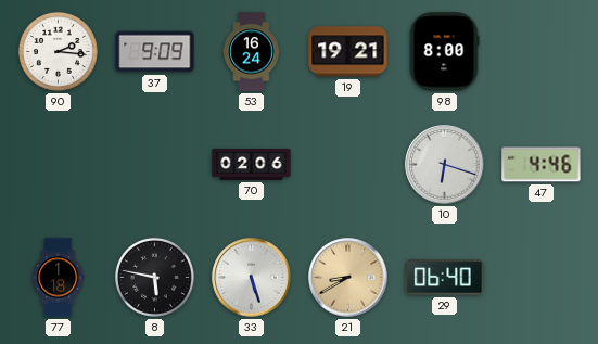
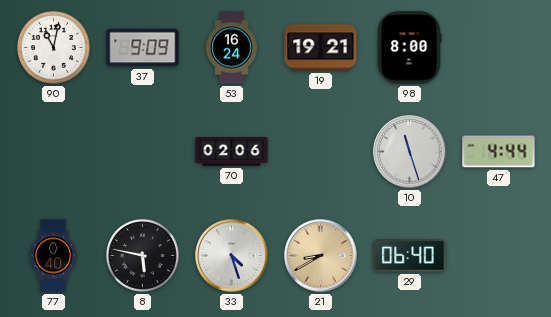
90: 2:16 -> 11:02 (53, 47)
10: 6:18 -> 11:27 (410, 152)
47: 4:46 -> 4:44 (499, 152)
77: 1:18 -> 0:40 (54, 256)
33: 5:27 -> 4:27 (232, 256)
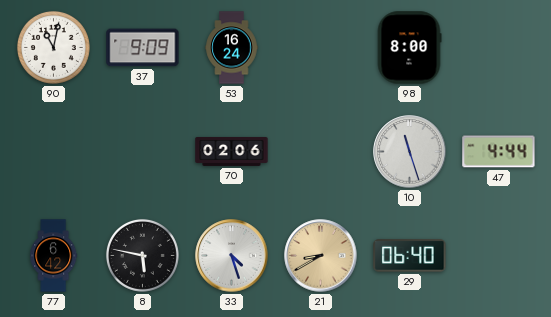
19: 19:21 -> none (321, 48)
77: 0:40 -> 6:42 (54, 256)
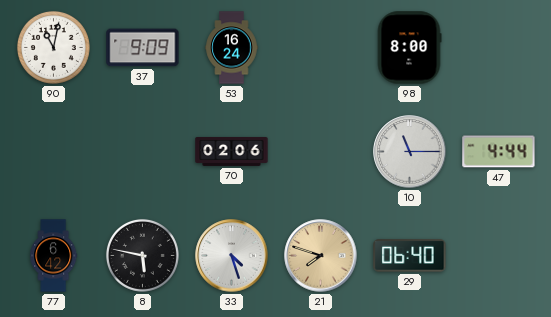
10: 11:27 -> 11:15 (410, 152)
21: 8:40 -> 7:48 (321, 256)
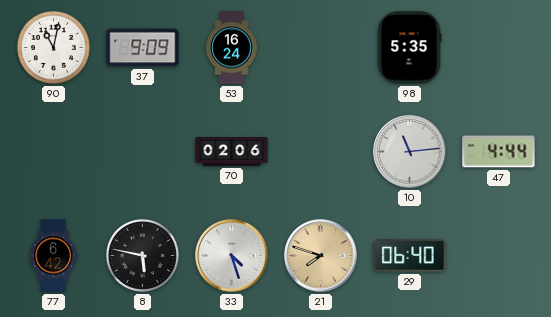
98: 8:00 -> 5:35 (409, 48)
10: 11:15 -> 11:14 (410, 152)
